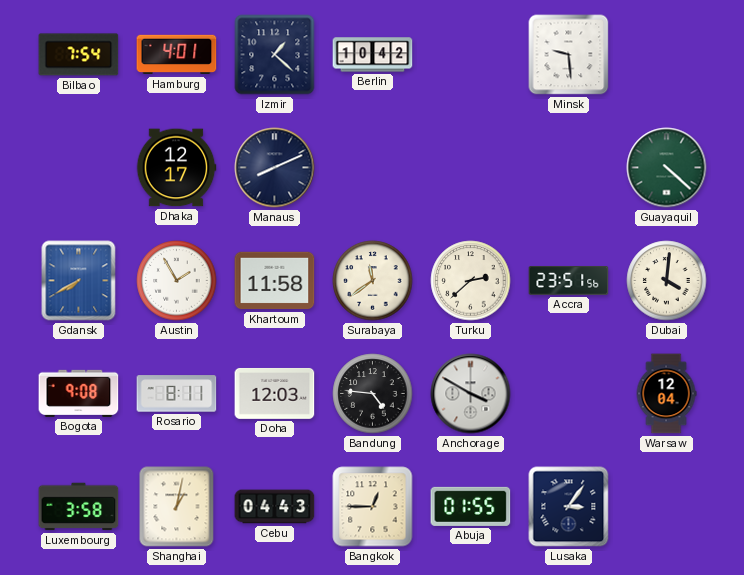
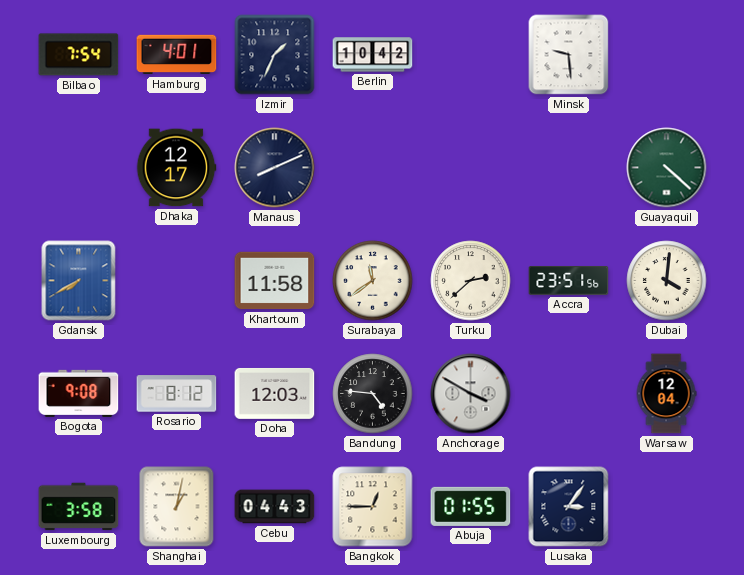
Izmir: 1:22 -> 1:34 (275, 55)
Austin: 1:55 -> none (177, 281)
Rosario: 8:11 -> 8:12 (177, 394)
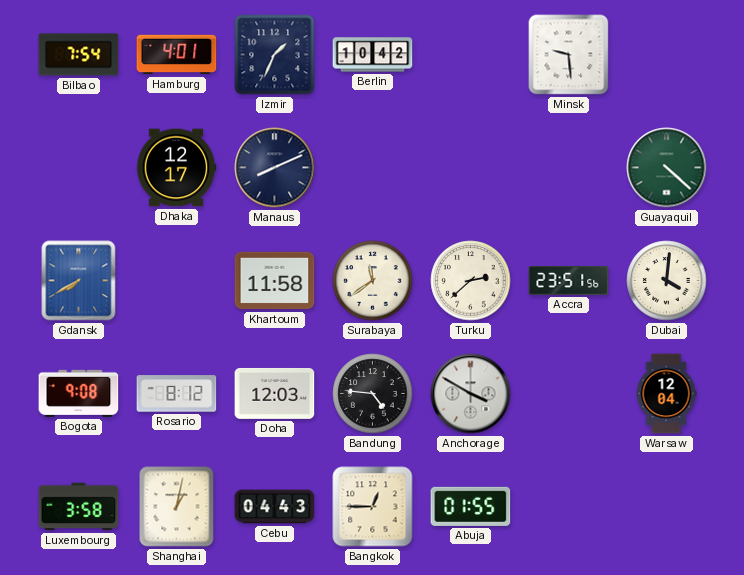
Lusaka: 3:06 -> none (569, 507)
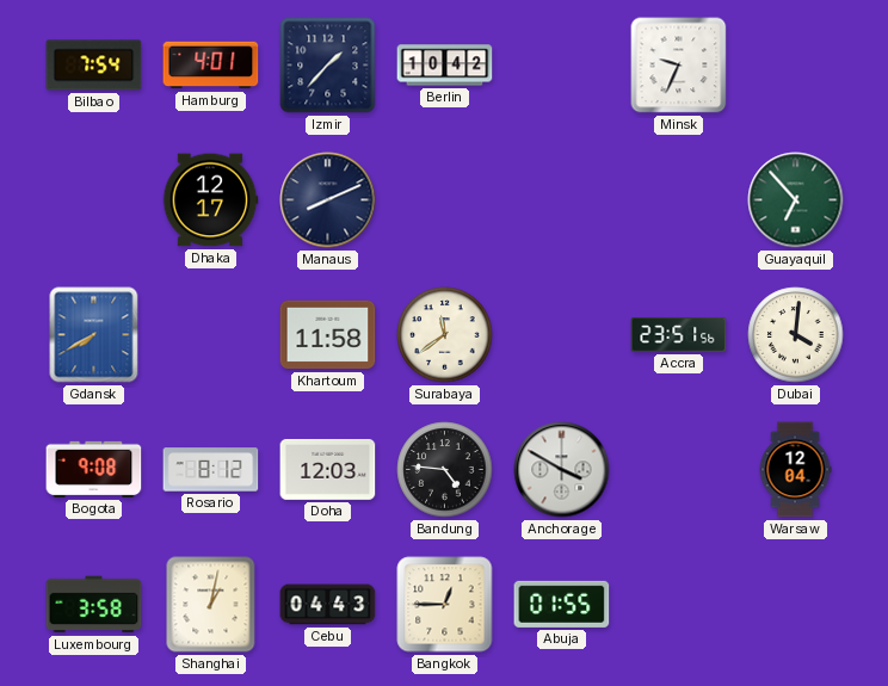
Izmir: 1:34 -> 1:37 (328, 66)
Minsk: 9:29 -> 9:34 (679, 66)
Guayaquil: 4:22 -> 6:53 (796, 200)
Turku: 2:38 -> none (471, 281)
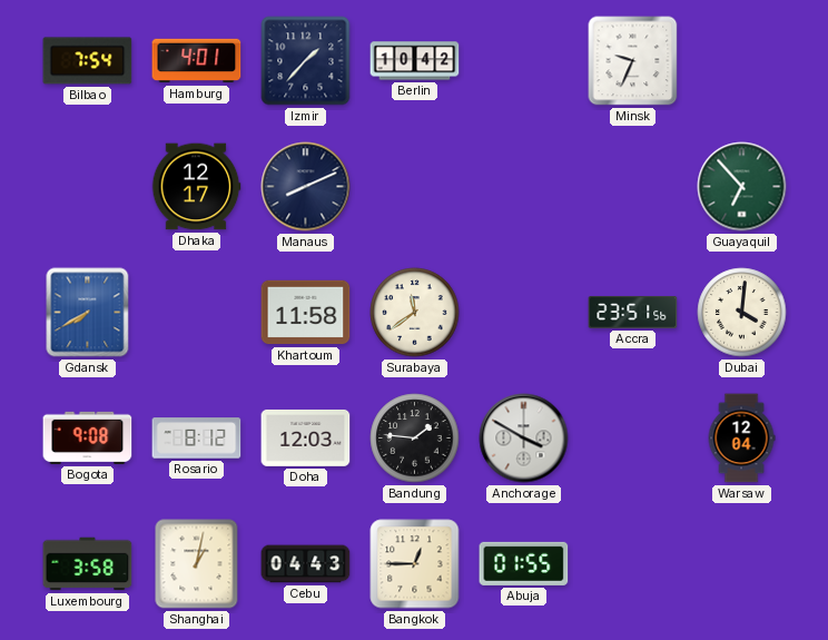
Bandung: 4:46 -> 1:46 (415, 439)
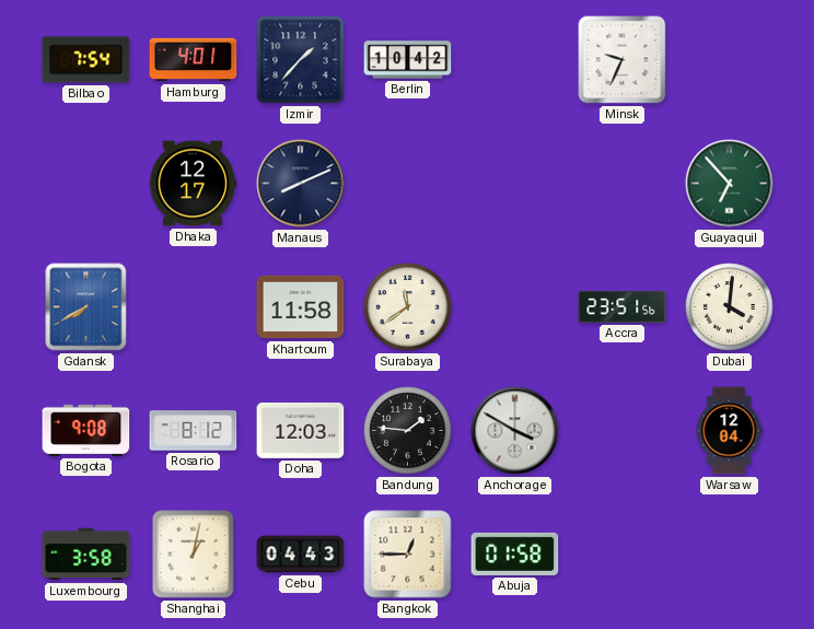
Abuja: 01:55 -> 01:58 (515, 554)
